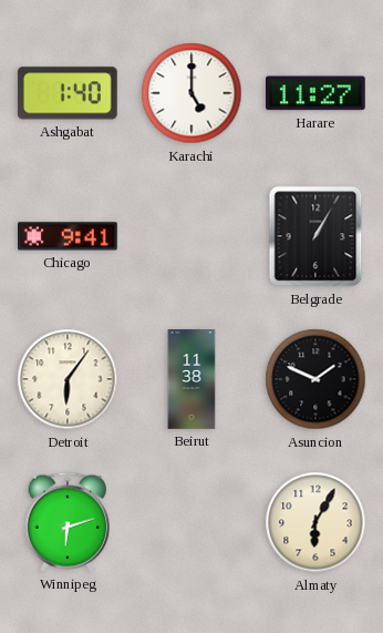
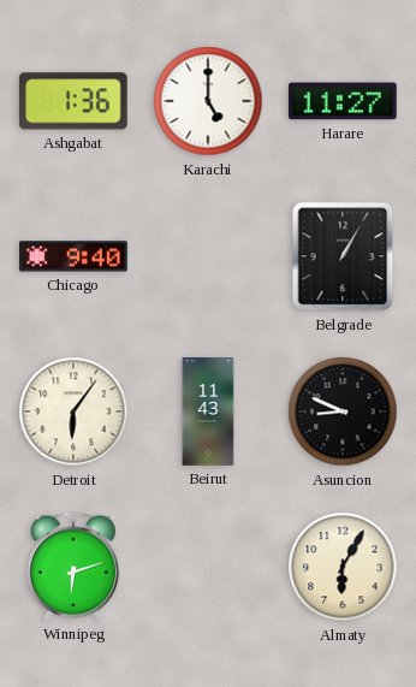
Ashgabat: 1:40 -> 1:36 (73, 101)
Chicago: 9:41 -> 9:40 (75, 256)
Beirut: 11:38 -> 11:43 (208, 411)
Asuncion: 1:49 -> 8:49 (343, 411)
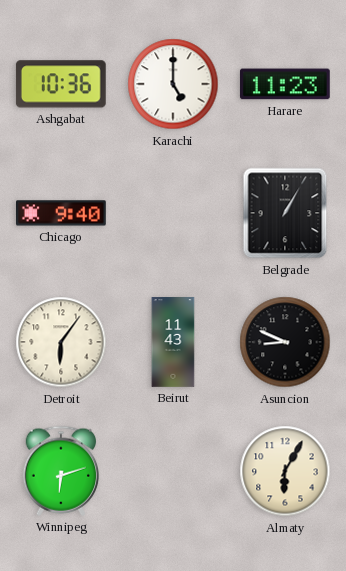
Ashgabat: 1:36 -> 10:36 (61, 84)
Harare: 11:27 -> 11:23 (285, 84)
